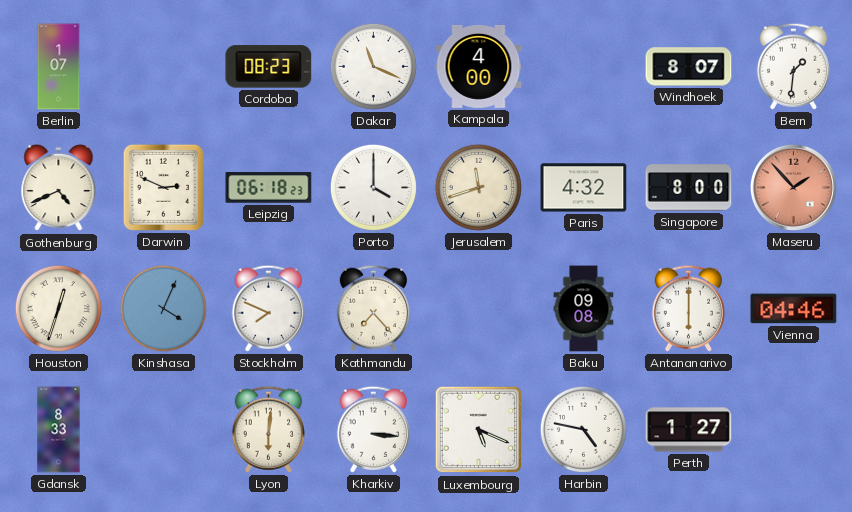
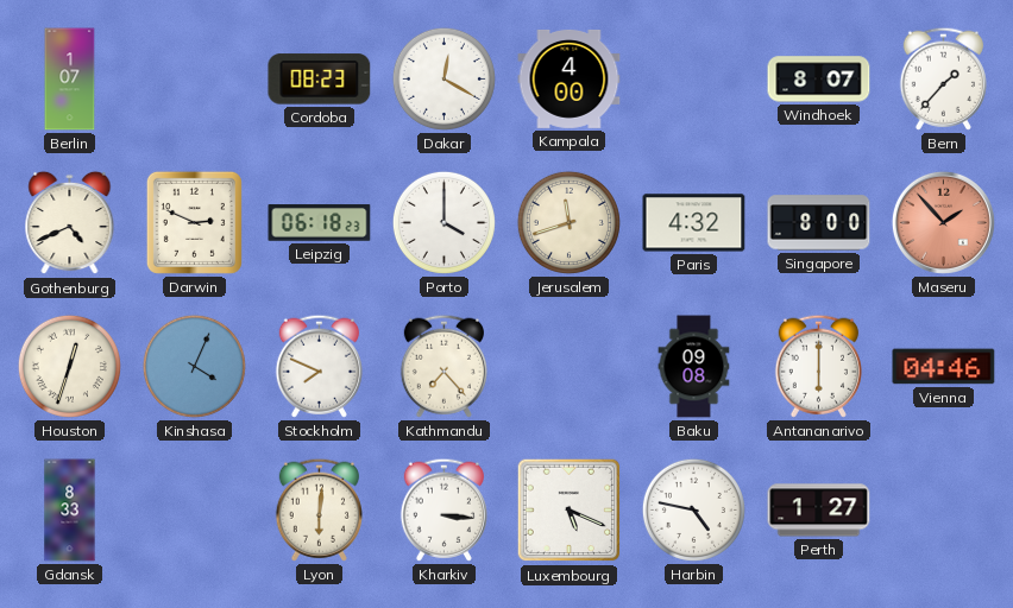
Dakar: 11:19 -> 12:20 (443, 78)
Bern: 1:31 -> 1:37 (943, 78)
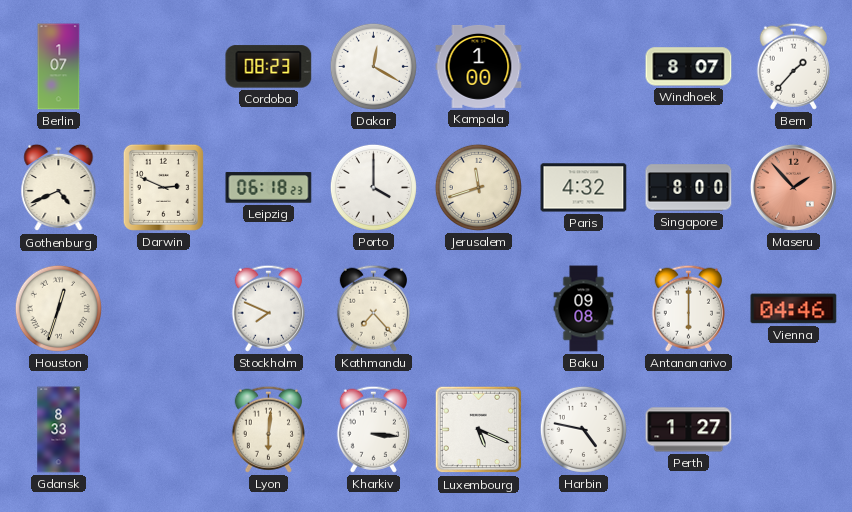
Kampala: 4:00 -> 1:00 (479, 66)
Kinshasa: 4:04 -> none (194, 366)
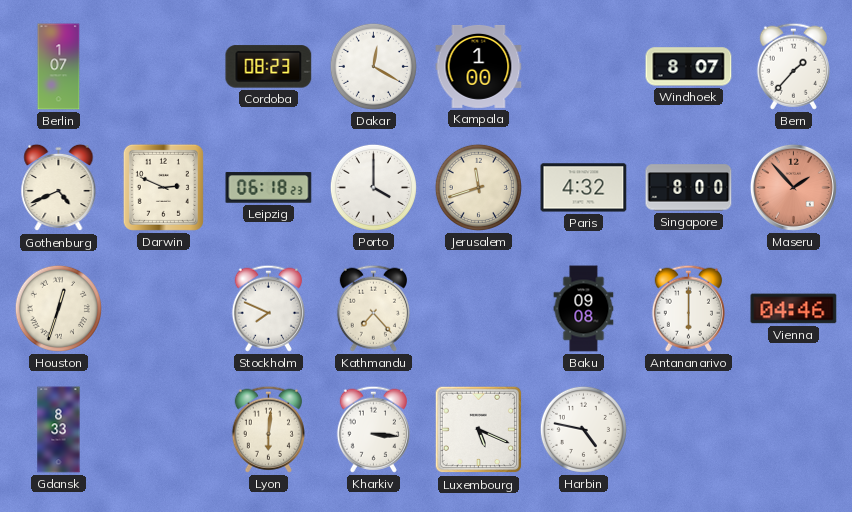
Perth: 1:27 -> none (689, 430)
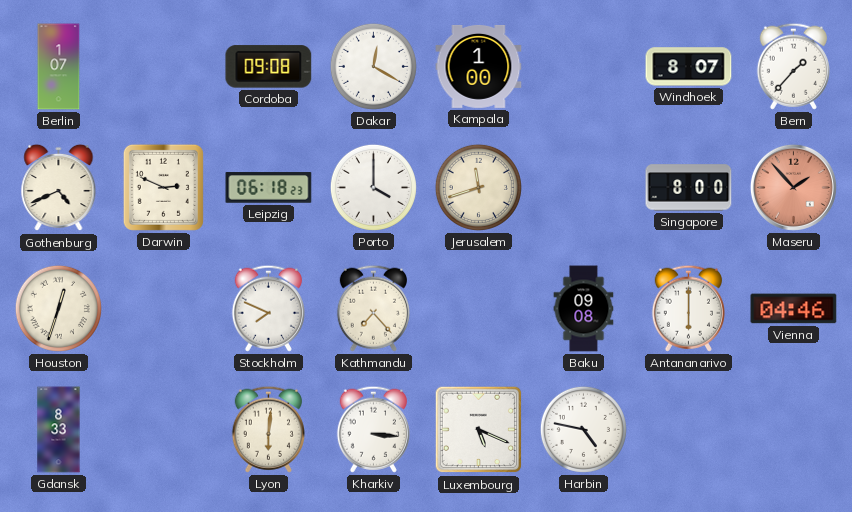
Cordoba: 08:23 -> 09:08 (269, 67)
Paris: 4:32 -> none (584, 188)
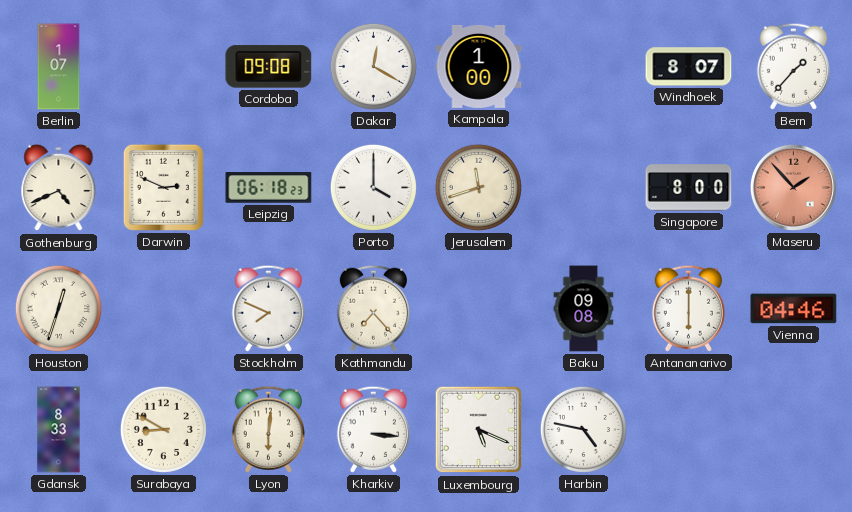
Surabaya: none -> 8:50 (163, 429)
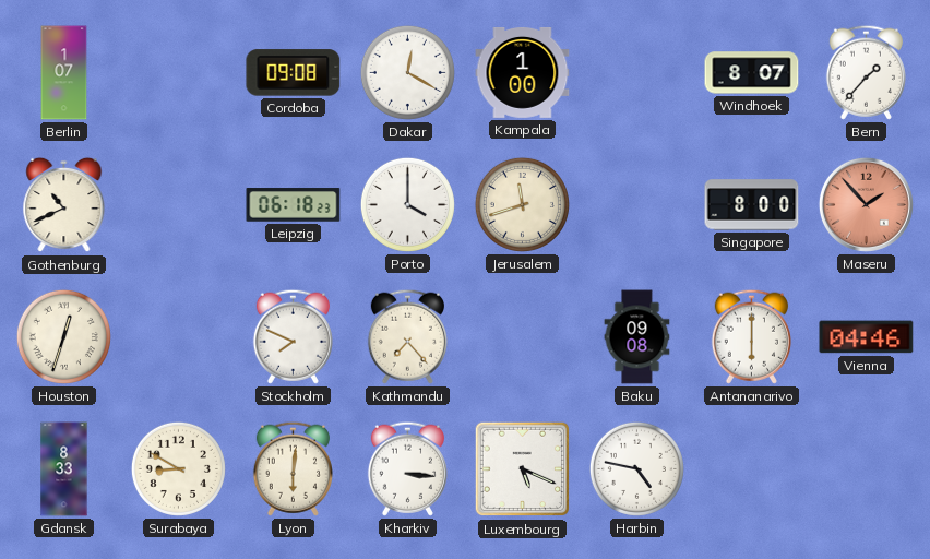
Gothenburg: 4:41 -> 10:41 (64, 205)
Darwin: 2:49 -> none (163, 187)
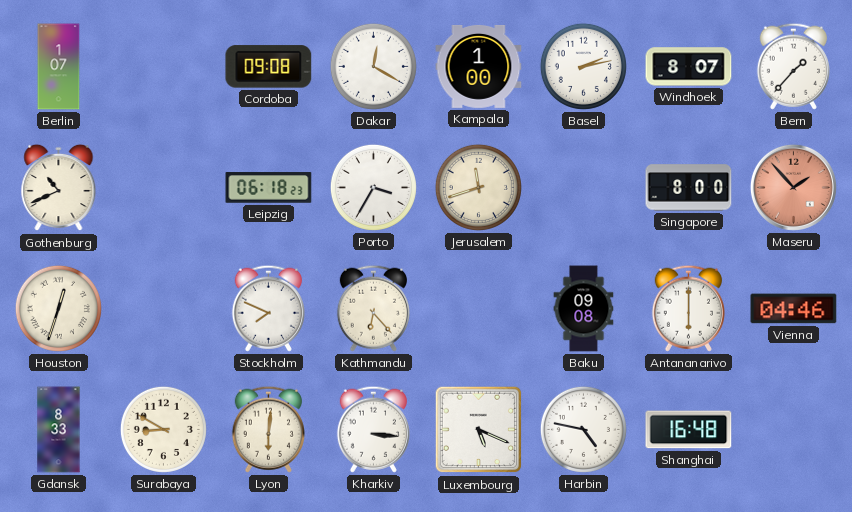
Basel: none -> 2:13 (583, 66)
Porto: 4:00 -> 3:35 (373, 187)
Kathmandu: 7:23 -> 6:23 (373, 308)
Shanghai: none -> 16:48 (689, 430)
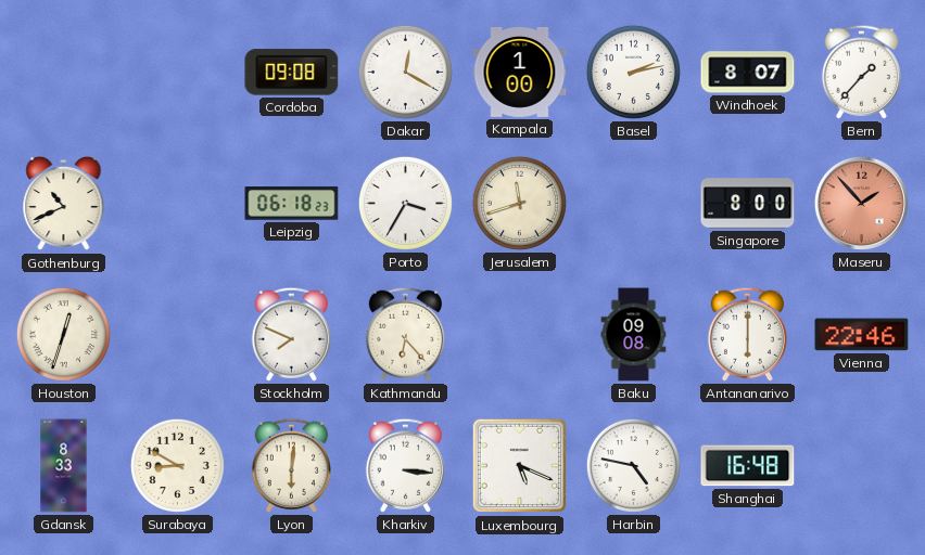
Berlin: 1:07 -> none (59, 67)
Vienna: 04:46 -> 22:46 (862, 335)
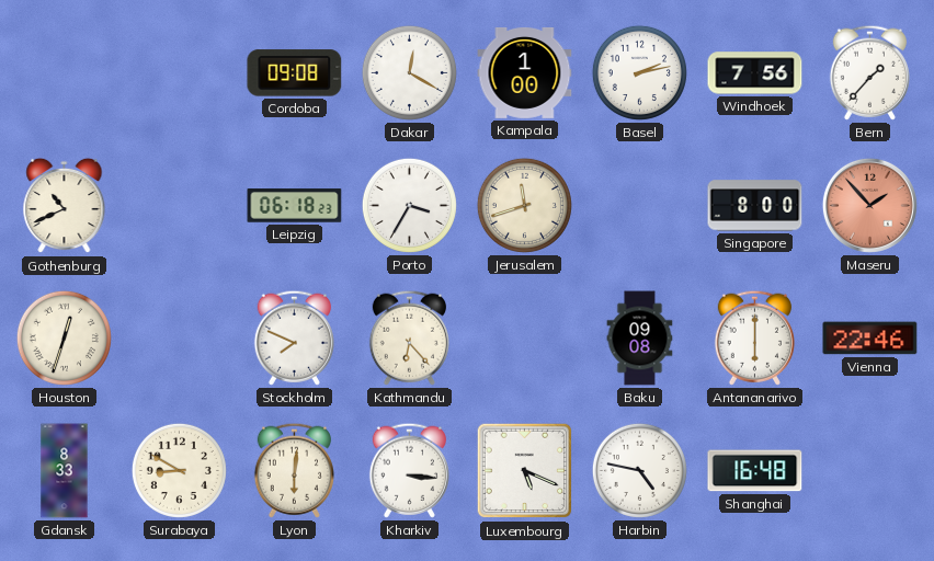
Windhoek: 8:07 -> 7:56 (755, 73)
